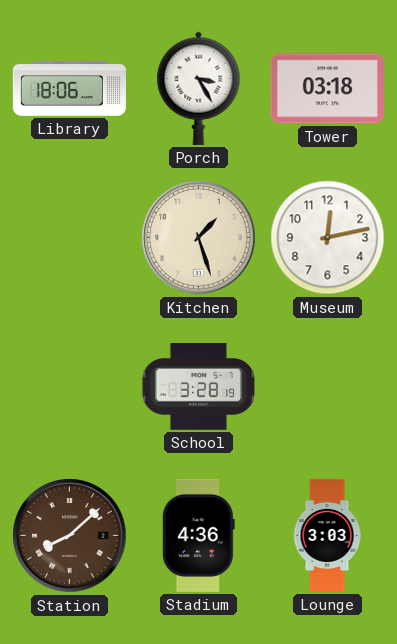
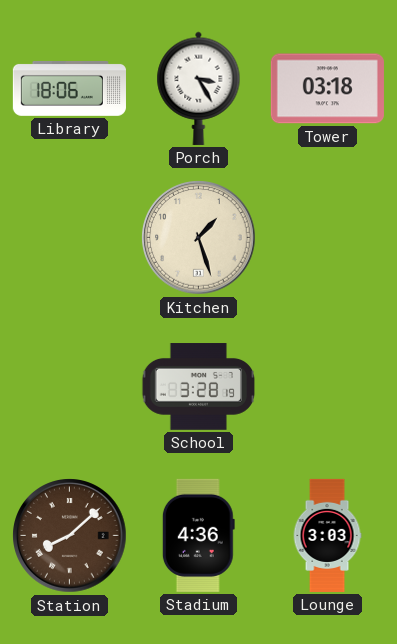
Museum: 12:13 -> none (328, 238)
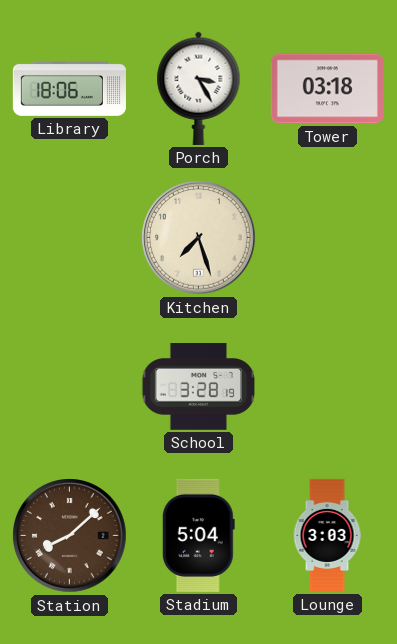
Kitchen: 1:27 -> 7:27 (199, 238)
Stadium: 4:36 -> 5:04 (198, 535)
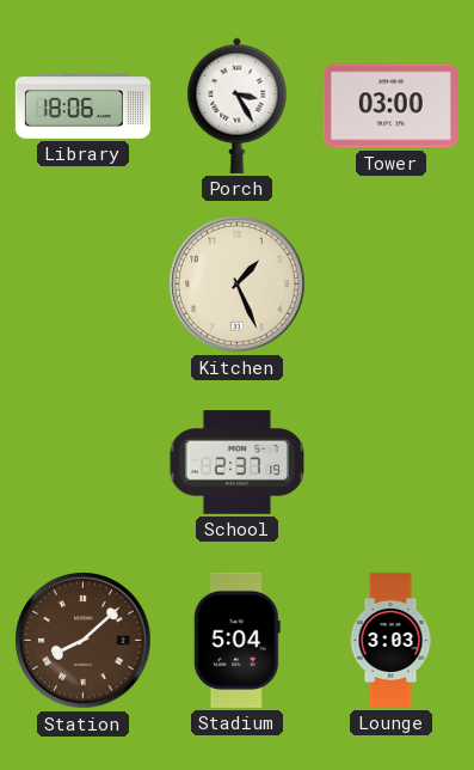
Tower: 03:18 -> 03:00 (390, 106)
Kitchen: 7:27 -> 1:26 (238, 285)
School: 3:28 -> 2:37 (236, 463)
